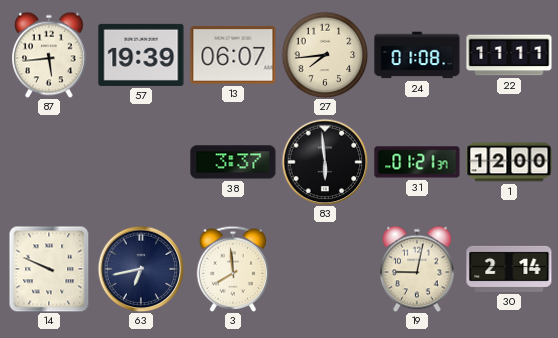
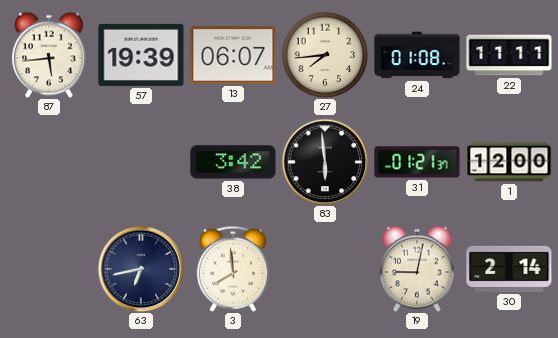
38: 3:37 -> 3:42 (233, 162)
14: 9:49 -> none (49, 269)
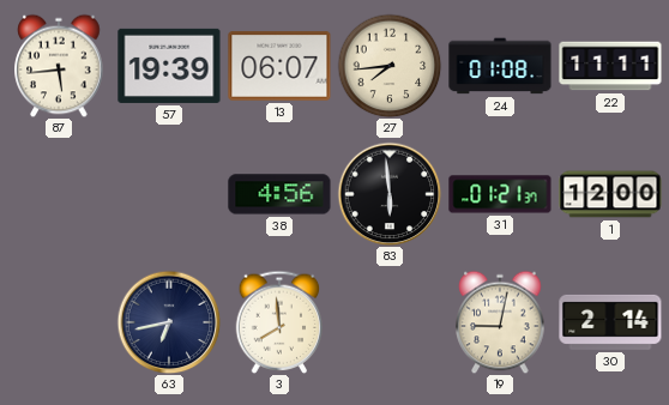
38: 3:42 -> 4:56 (279, 194)
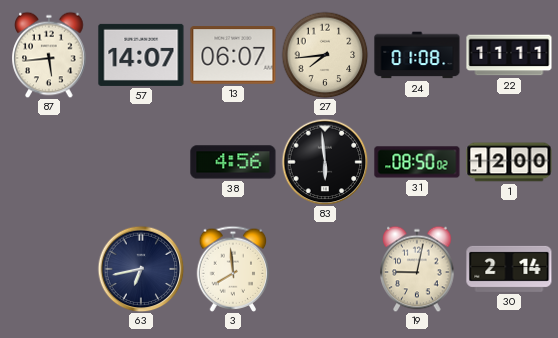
57: 19:39 -> 14:07 (141, 55)
31: 01:21 -> 08:50 (417, 162)
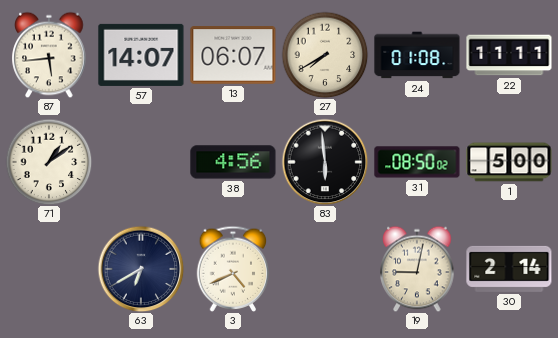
27: 7:44 -> 7:40 (325, 55)
71: none -> 1:09 (49, 162)
1: 12:00 -> 5:00 (509, 162)
63: 6:43 -> 6:40 (141, 269)
3: 7:59 -> 4:41 (233, 269)
